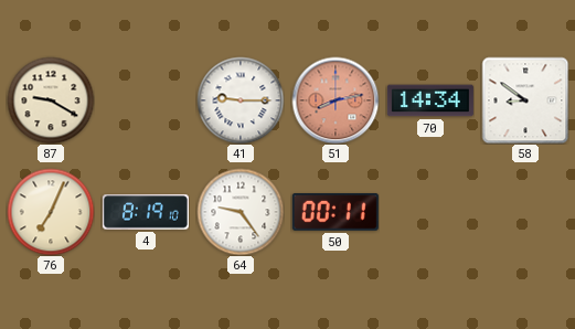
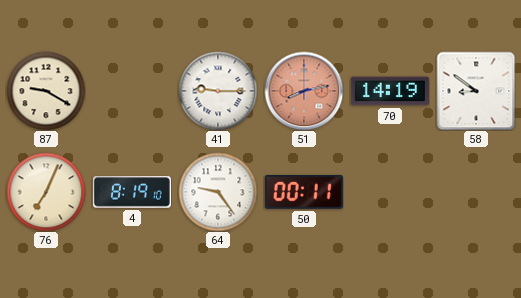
70: 14:34 -> 14:19 (390, 91)
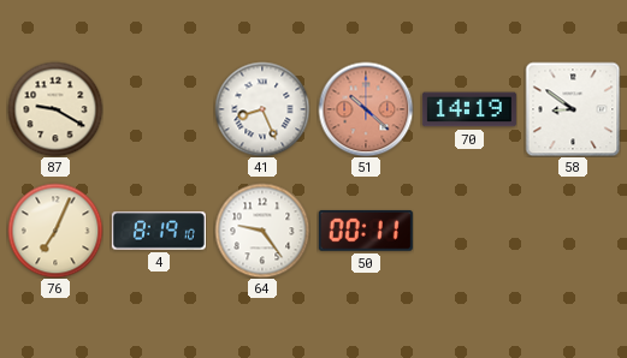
41: 9:15 -> 8:26 (262, 109)
51: 8:13 -> 10:22 (366, 109)
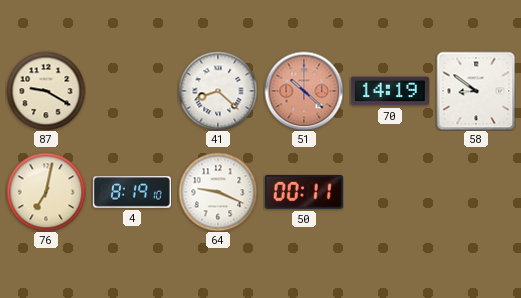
41: 8:26 -> 8:22 (218, 91)
76: 7:04 -> 7:02 (46, 192)
64: 9:24 -> 9:19 (218, 192)
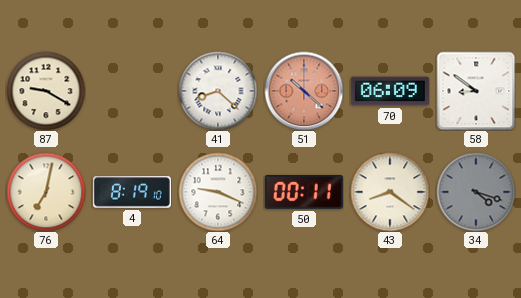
70: 14:19 -> 06:09 (390, 91)
43: none -> 8:21 (390, 192)
34: none -> 4:18 (476, 192)
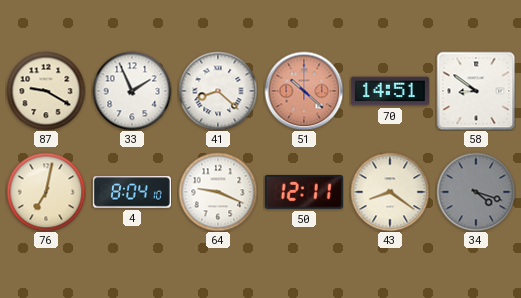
33: none -> 1:56 (132, 91)
70: 06:09 -> 14:51 (390, 91)
4: 8:19 -> 8:04 (132, 192)
50: 00:11 -> 12:11 (304, 192)
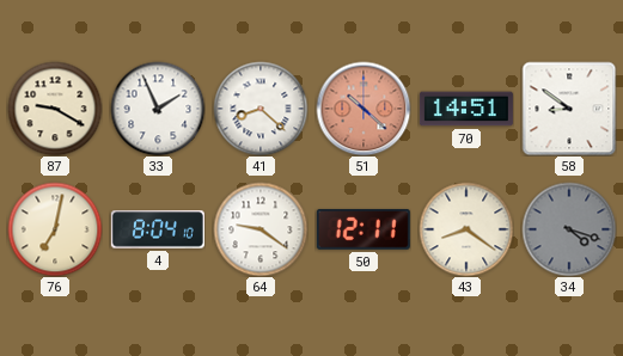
64: 9:19 -> 9:21 (261, 229)
